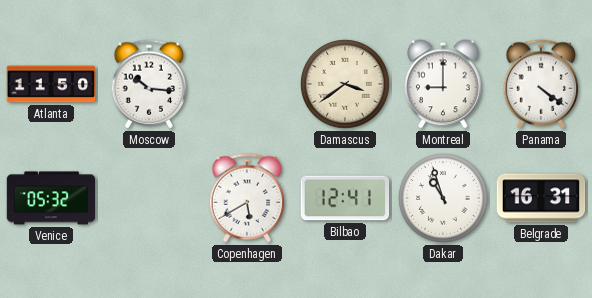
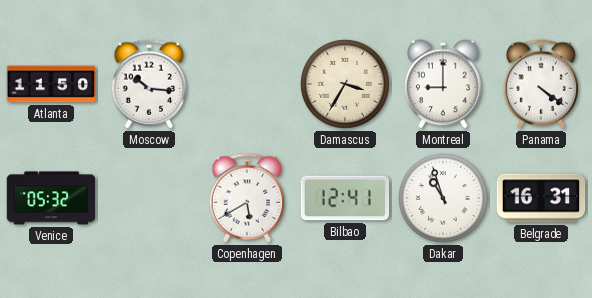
Damascus: 3:39 -> 3:35 (346, 85)
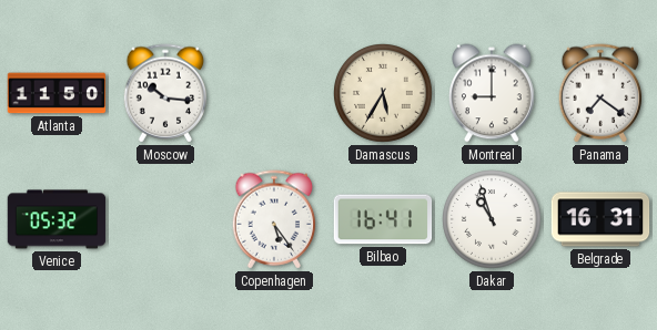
Damascus: 3:35 -> 5:35 (384, 94)
Panama: 4:21 -> 7:21 (600, 93)
Copenhagen: 5:40 -> 5:24 (274, 219)
Bilbao: 12:41 -> 16:41 (383, 219)
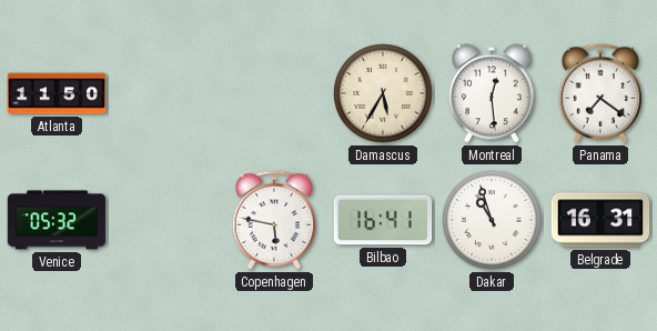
Moscow: 10:16 -> none (165, 93)
Montreal: 9:00 -> 12:29 (492, 93)
Copenhagen: 5:24 -> 5:47 (274, 220)
